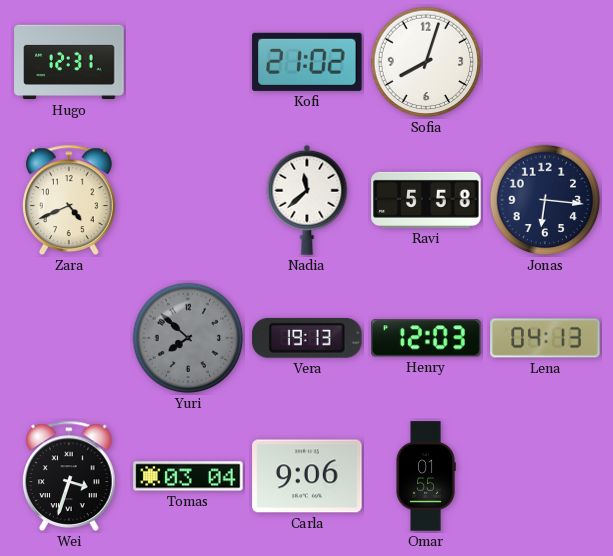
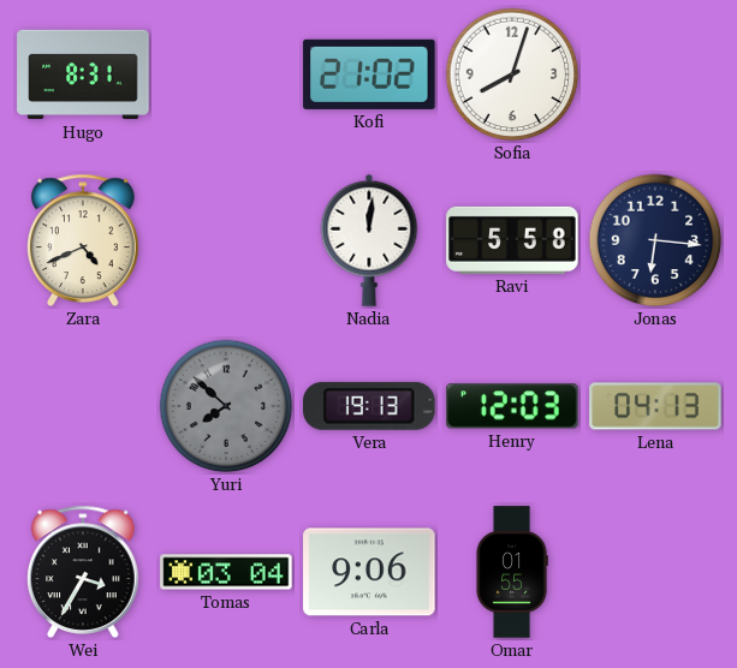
Hugo: 12:31 -> 8:31 (83, 74)
Nadia: 11:38 -> 12:01 (369, 240)
Wei: 3:33 -> 3:35 (84, 572)
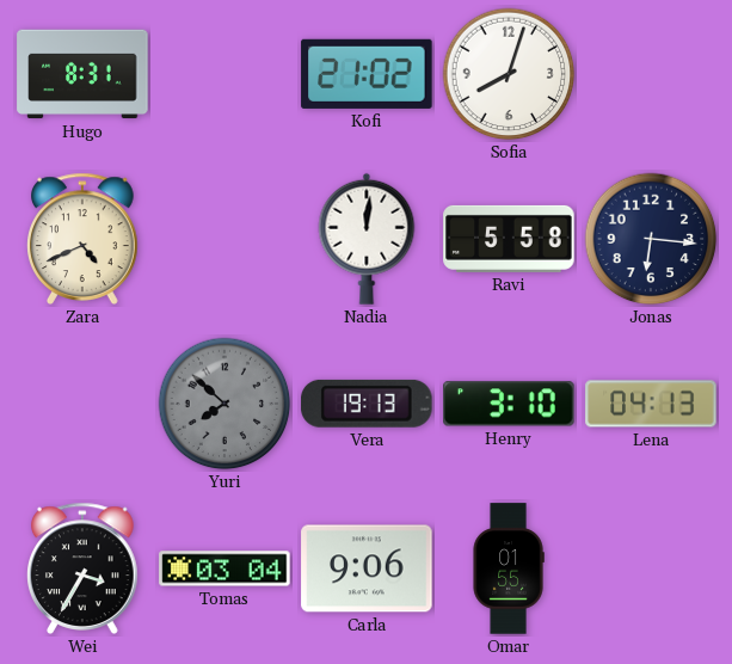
Henry: 12:03 -> 3:10 (509, 404)
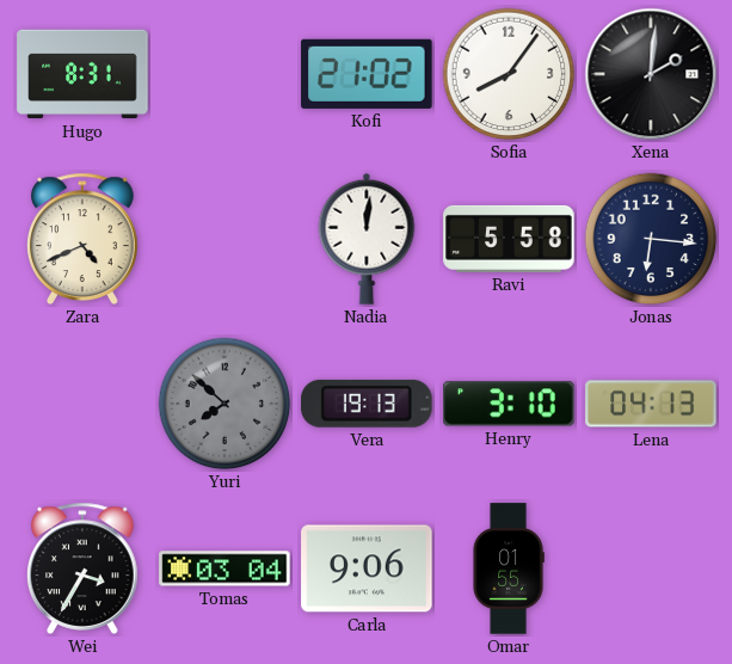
Sofia: 8:03 -> 8:06 (509, 74)
Xena: none -> 2:01 (651, 74)
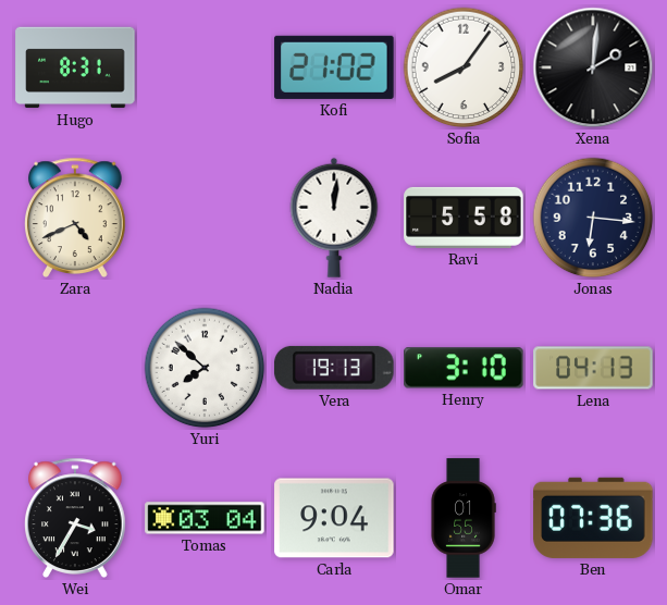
Yuri dial: grey -> white (205, 368)
Carla: 9:06 -> 9:04 (334, 518)
Ben: none -> 07:36 (593, 518)
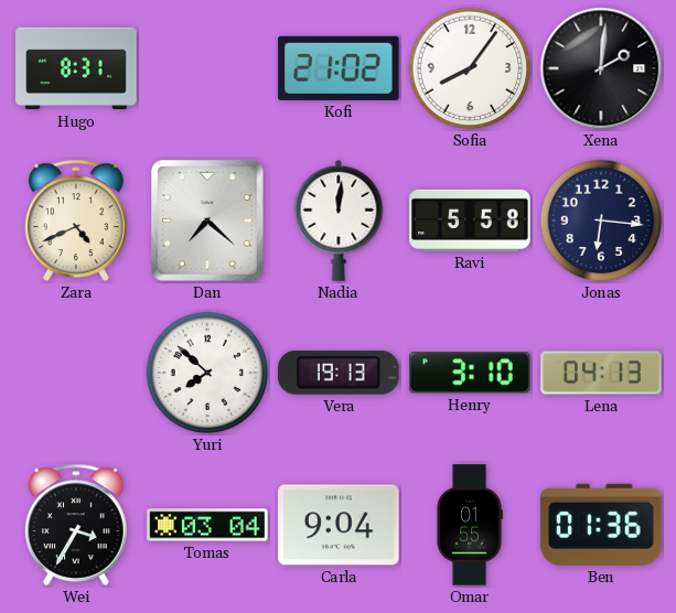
Dan: none -> 7:22 (207, 221)
Ben: 07:36 -> 01:36 (601, 525)
